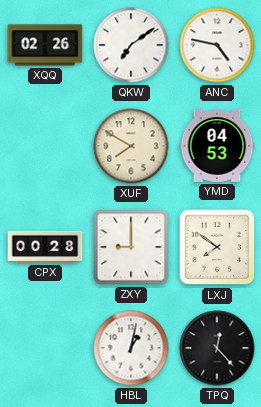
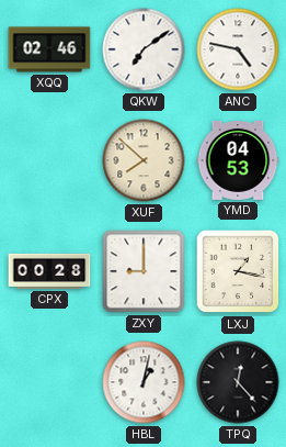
XQQ: 02:26 -> 02:46 (49, 49)
XUF: 7:50 -> 7:52 (144, 160)
LXJ: 7:51 -> 1:17 (238, 271)
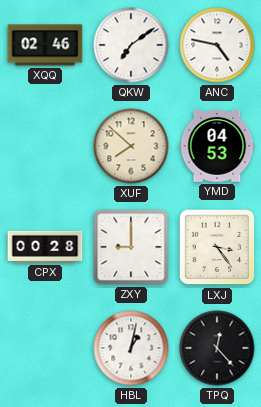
LXJ: 1:17 -> 3:24 (217, 247)
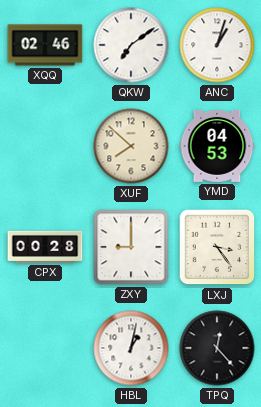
ANC: 4:47 -> 1:03 (217, 45)
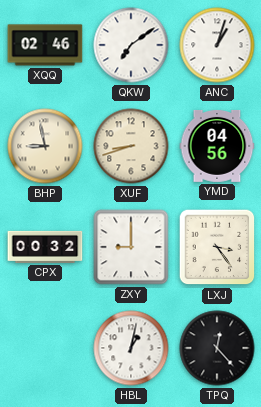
BHP: none -> 8:58 (45, 146)
XUF: 7:52 -> 8:42 (131, 146)
YMD: 04:53 -> 04:56 (217, 146)
CPX: 00:28 -> 00:32 (45, 247)
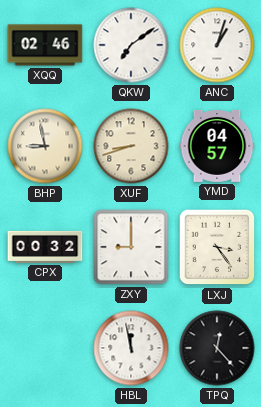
YMD: 04:56 -> 04:57 (217, 146)
HBL: 1:02 -> 11:58 (131, 348)
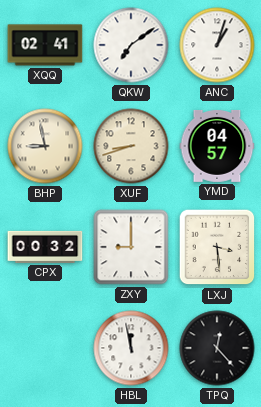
XQQ: 02:46 -> 02:41 (45, 45)
LXJ: 3:24 -> 3:29 (217, 247)
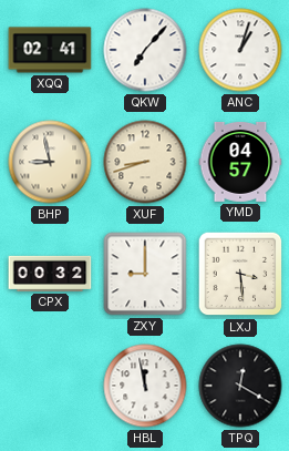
QKW: 7:09 -> 7:07 (145, 50)
TPQ: 12:23 -> 12:20 (240, 386)
